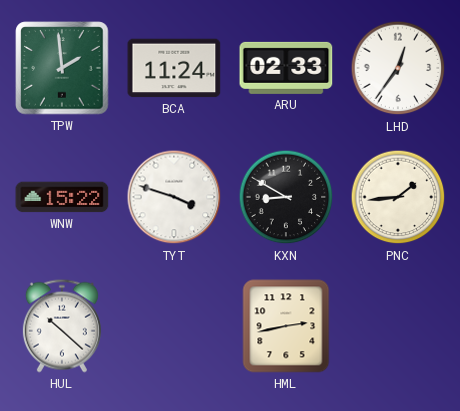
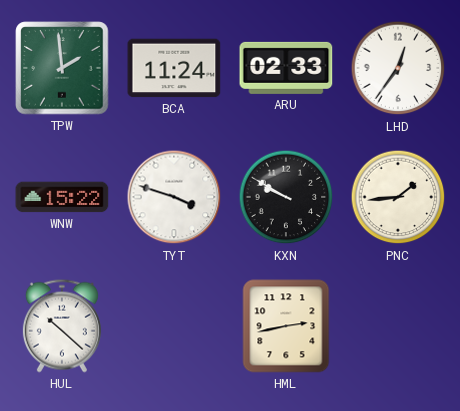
KXN: 8:50 -> 9:50 (286, 197)
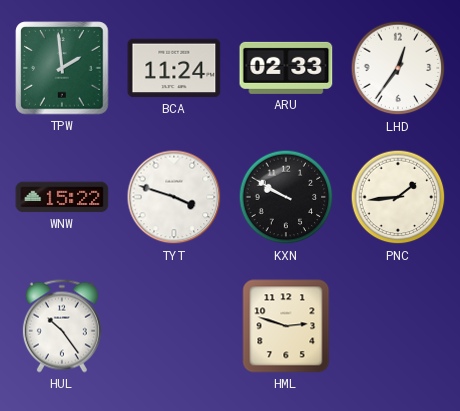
HUL: 10:22 -> 10:24 (62, 326)
HML: 2:43 -> 2:48 (286, 326)
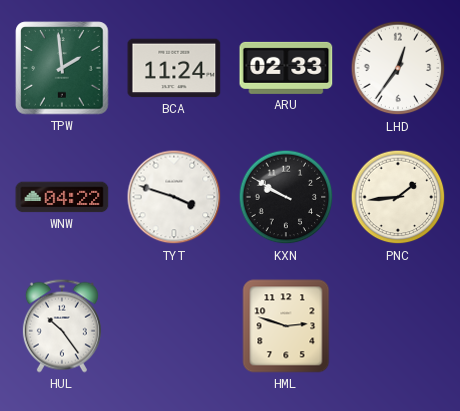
WNW: 15:22 -> 04:22 (62, 197)
